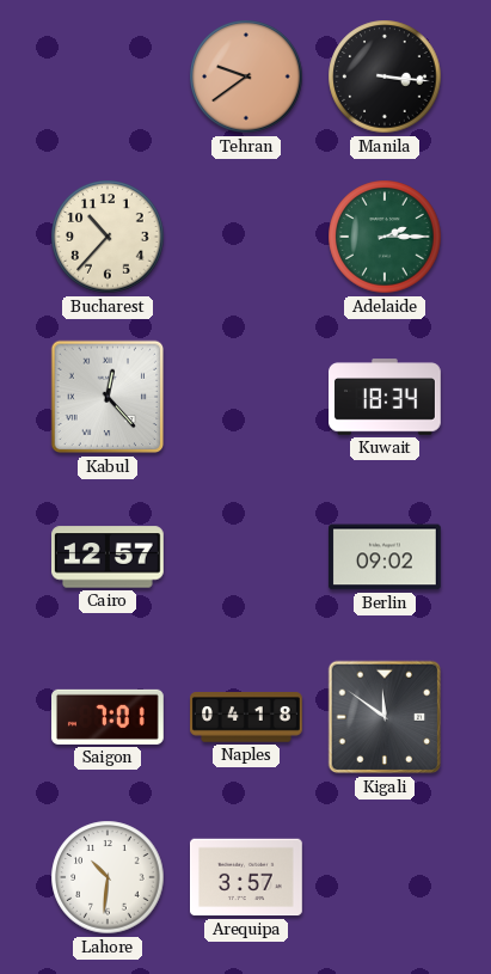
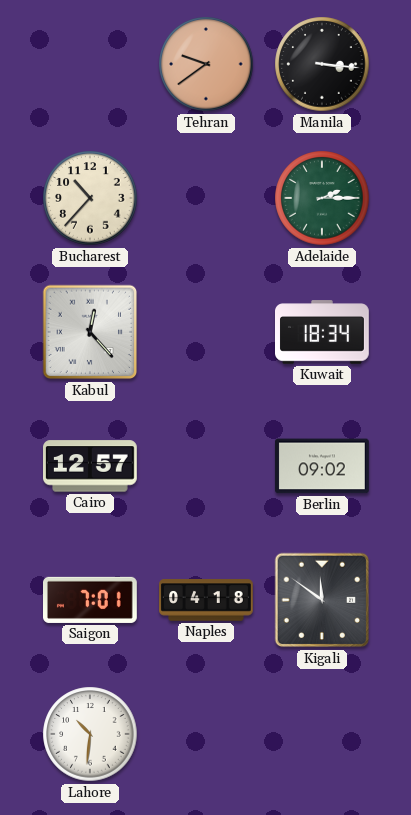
Arequipa: 3:57 -> none (247, 877)
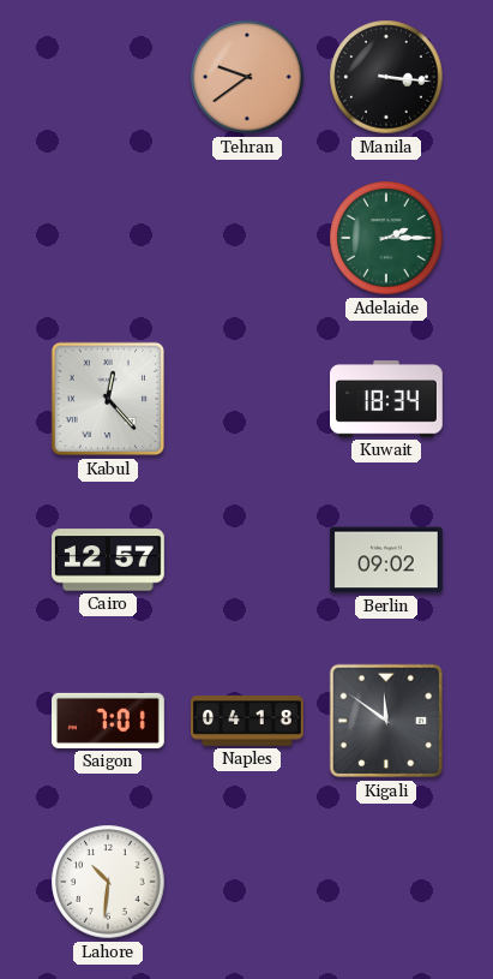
Bucharest: 10:37 -> none (90, 198)
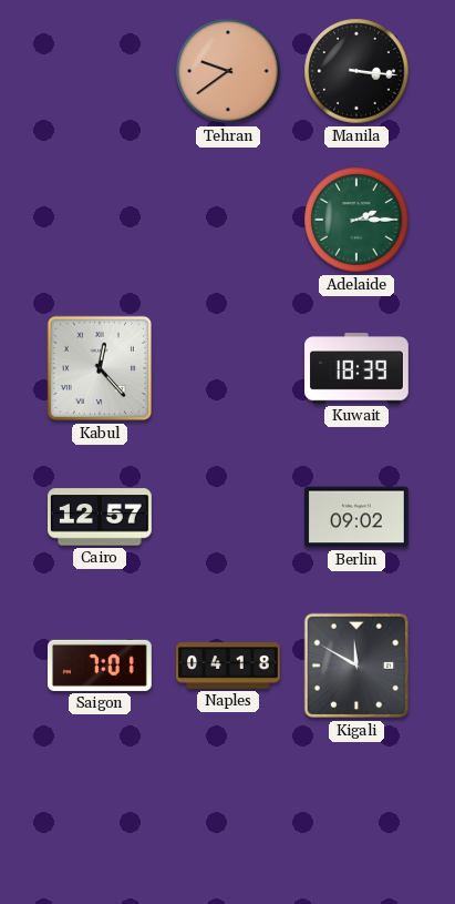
Kuwait: 18:34 -> 18:39 (358, 368)
Kigali: 11:51 -> 11:50 (356, 666)
Lahore: 10:31 -> none (108, 882)
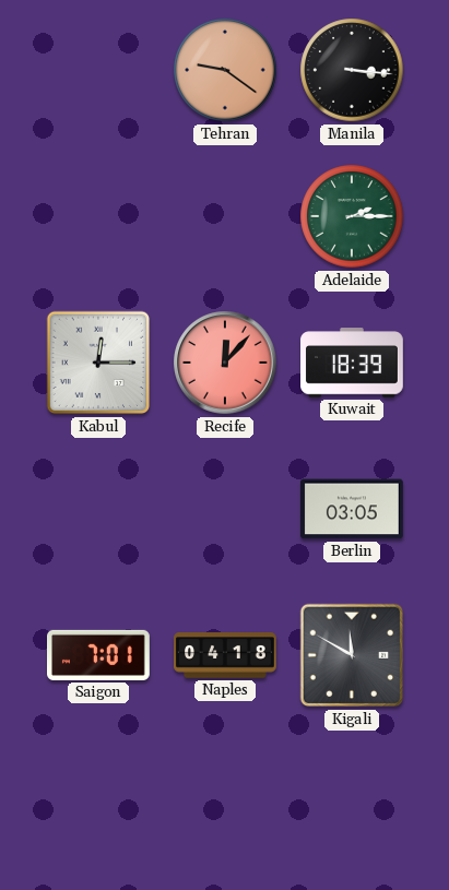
Tehran: 9:39 -> 9:21 (225, 70)
Kabul: 12:23 -> 12:15 (98, 363)
Recife: none -> 12:07 (226, 364)
Cairo: 12:57 -> none (101, 517)
Berlin: 09:02 -> 03:05 (352, 509)
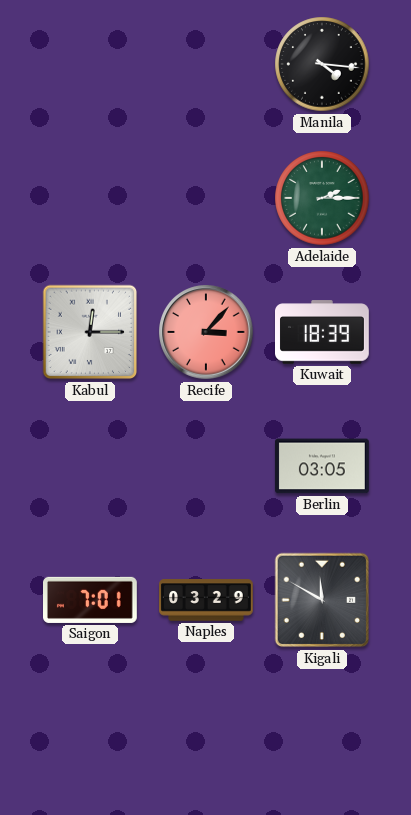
Tehran: 9:21 -> none (225, 70)
Manila: 3:16 -> 4:16 (322, 64)
Recife: 12:07 -> 3:07 (207, 333)
Naples: 04:18 -> 03:29 (207, 600)
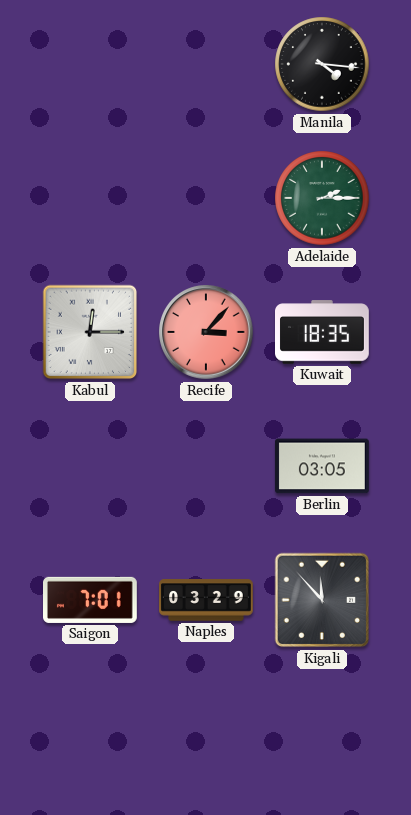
Kuwait: 18:39 -> 18:35 (323, 332)
Kigali: 11:50 -> 11:53 (322, 600)
